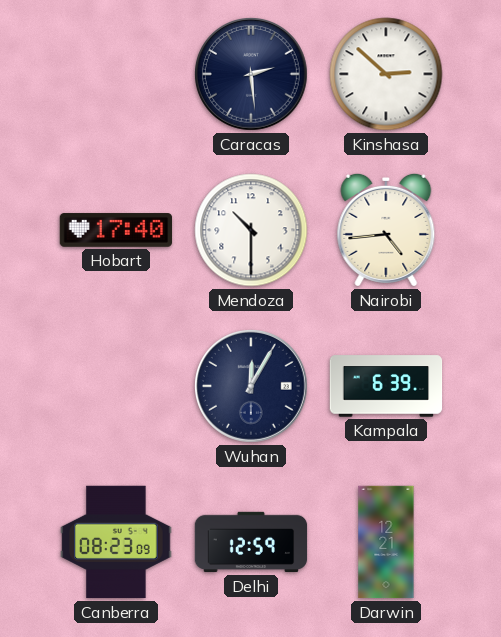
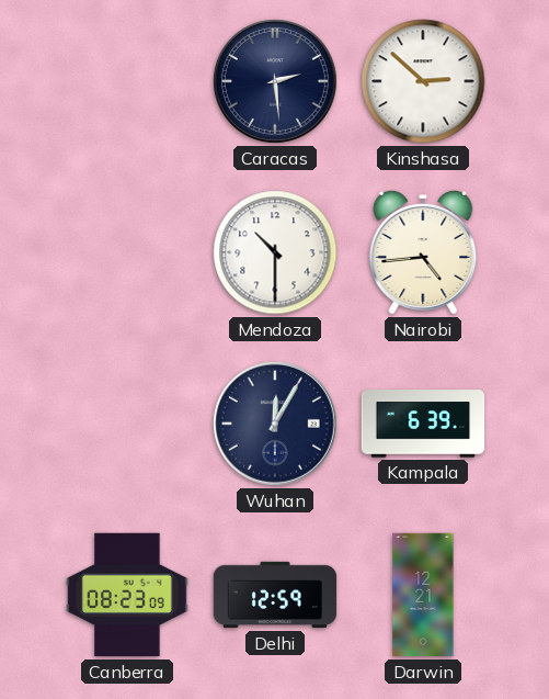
Hobart: 17:40 -> none (116, 230)
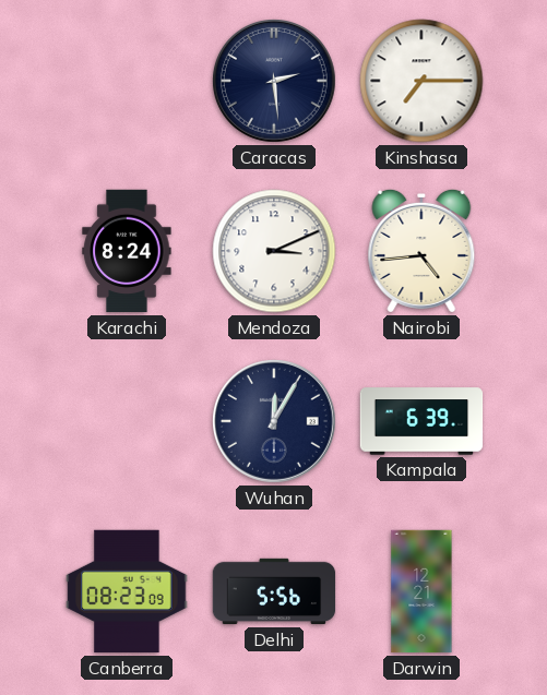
Kinshasa: 2:52 -> 7:15 (421, 81)
Karachi: none -> 8:24 (127, 251)
Mendoza: 10:30 -> 3:11 (274, 251)
Delhi: 12:59 -> 5:56 (274, 591)
